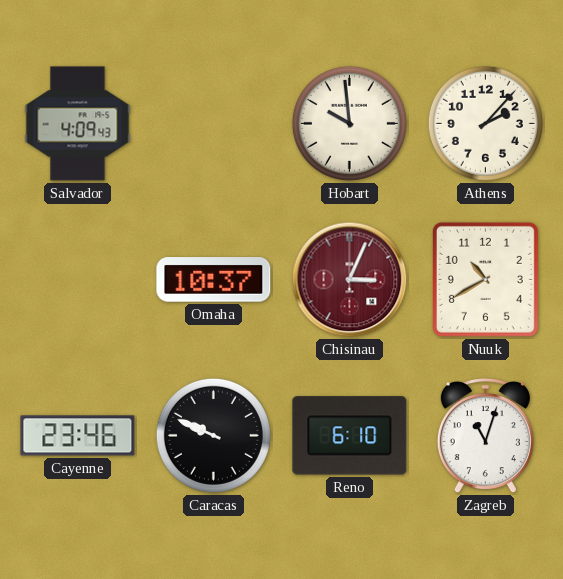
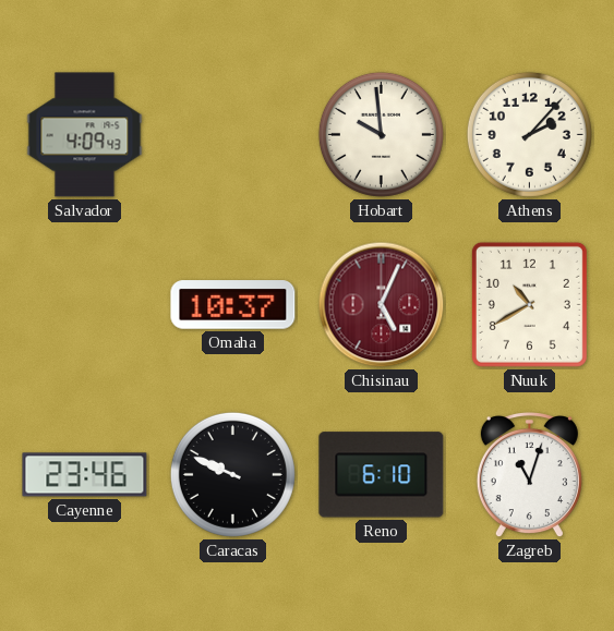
Chisinau: 3:04 -> 5:04 (382, 305)
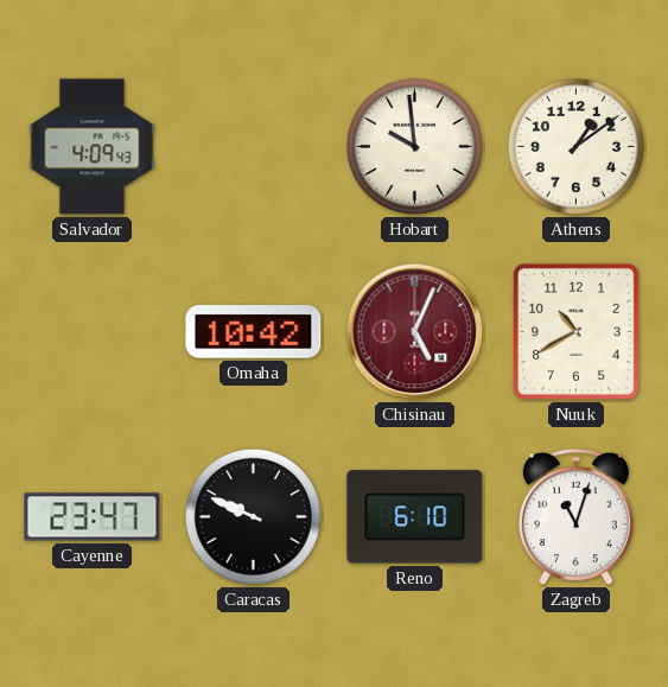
Athens: 2:07 -> 1:09 (575, 146)
Omaha: 10:37 -> 10:42 (254, 332)
Cayenne: 23:46 -> 23:47 (93, 517)
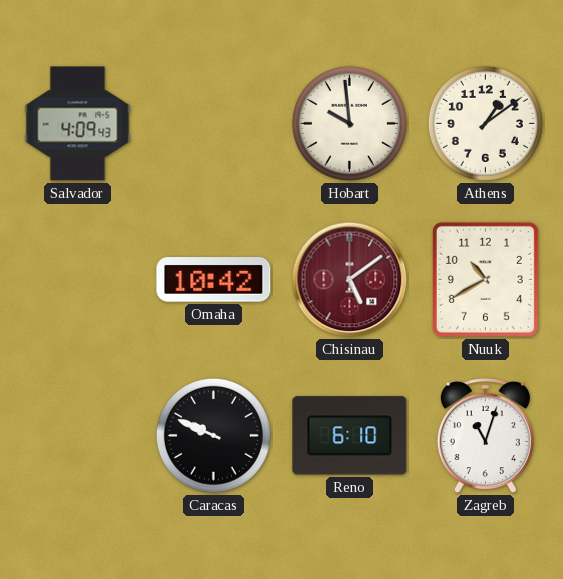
Chisinau: 5:04 -> 5:09 (350, 280)
Cayenne: 23:47 -> none (93, 517)
